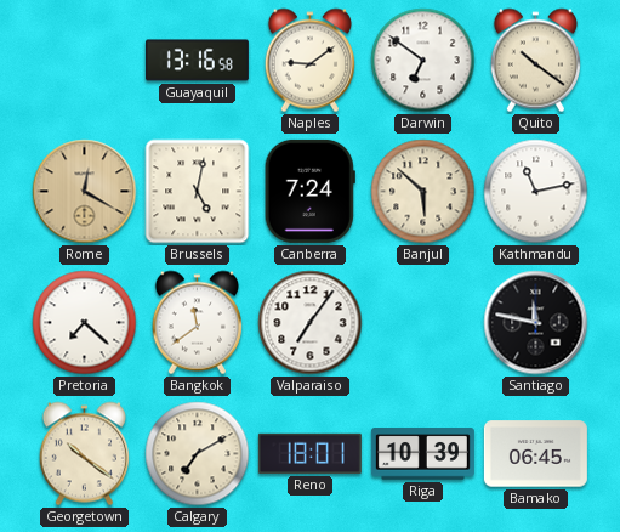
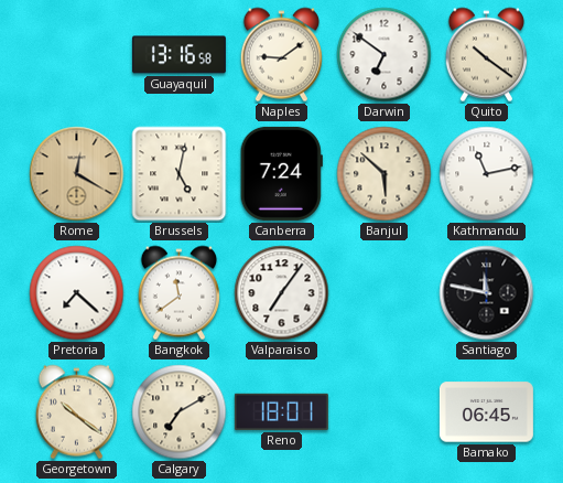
Riga: 10:39 -> none (422, 454)
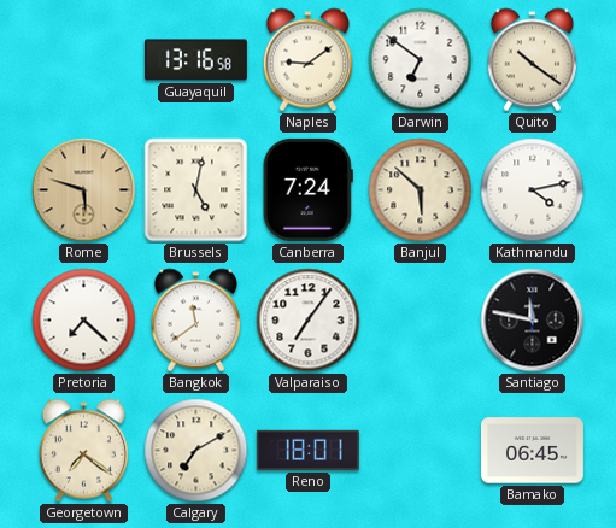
Rome: 12:20 -> 5:48 (84, 190)
Kathmandu: 11:13 -> 4:13 (533, 190)
Georgetown: 10:21 -> 7:21 (83, 451)
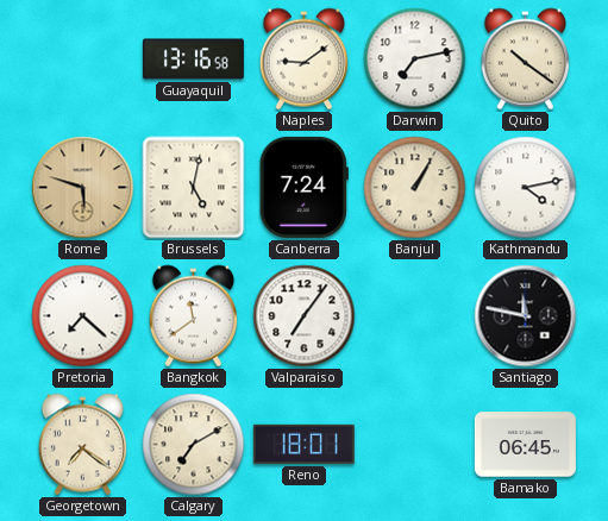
Darwin: 6:51 -> 7:13 (415, 59)
Banjul: 5:52 -> 1:05 (415, 188)
